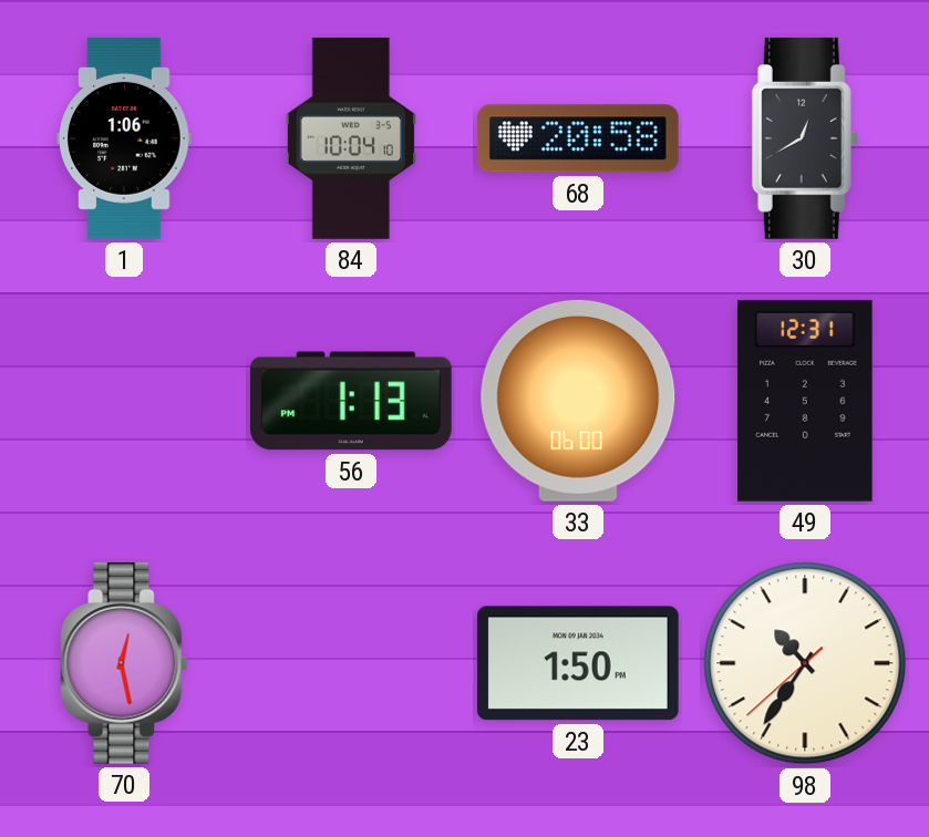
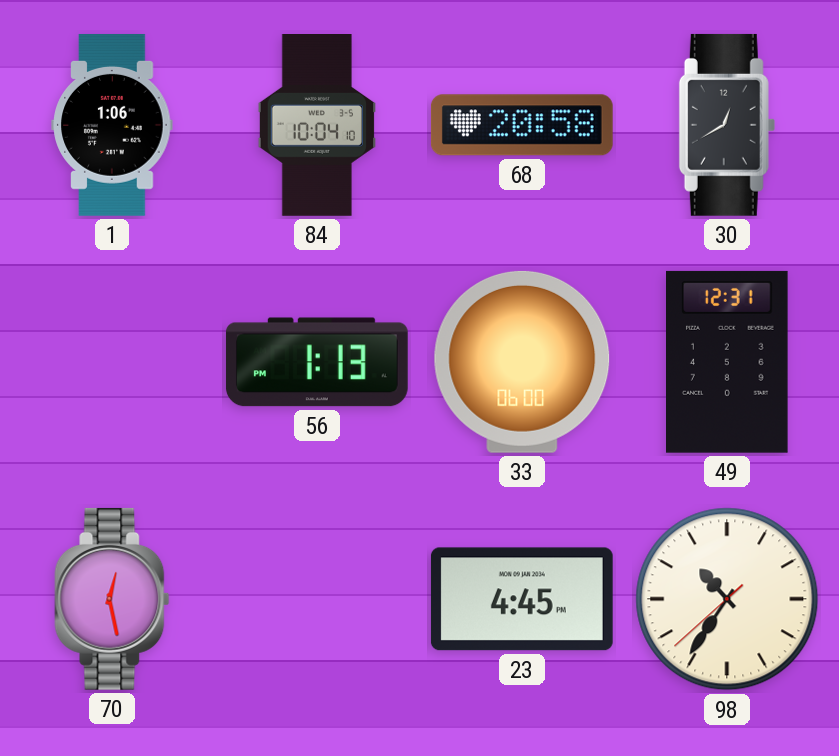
23: 1:50 -> 4:45 (522, 599)
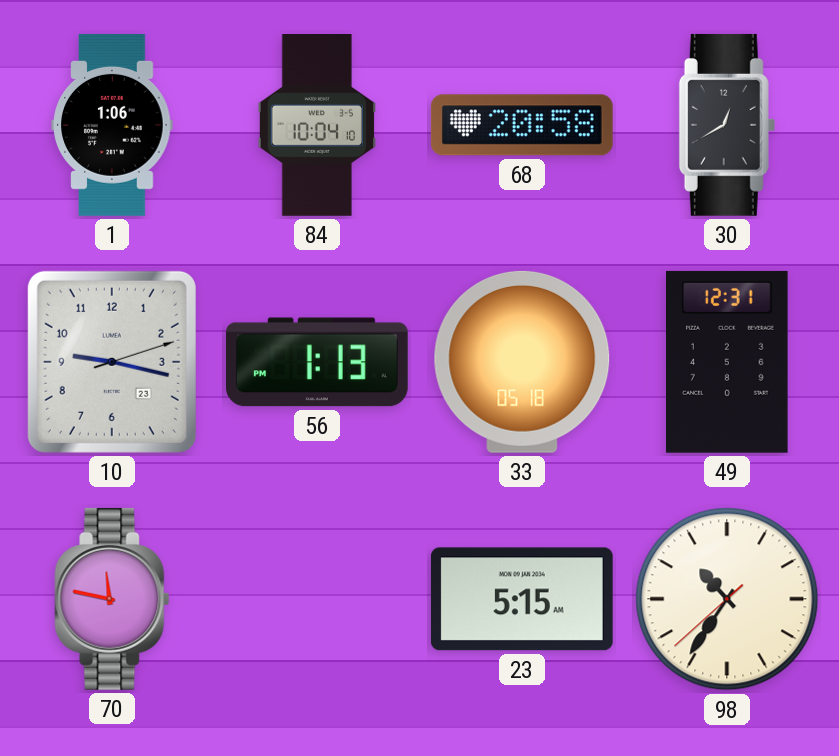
10: none -> 9:17 (112, 362)
33: 06:00 -> 05:18 (522, 362)
70: 12:28 -> 11:47 (112, 599)
23: 4:45 -> 5:15 (522, 599)
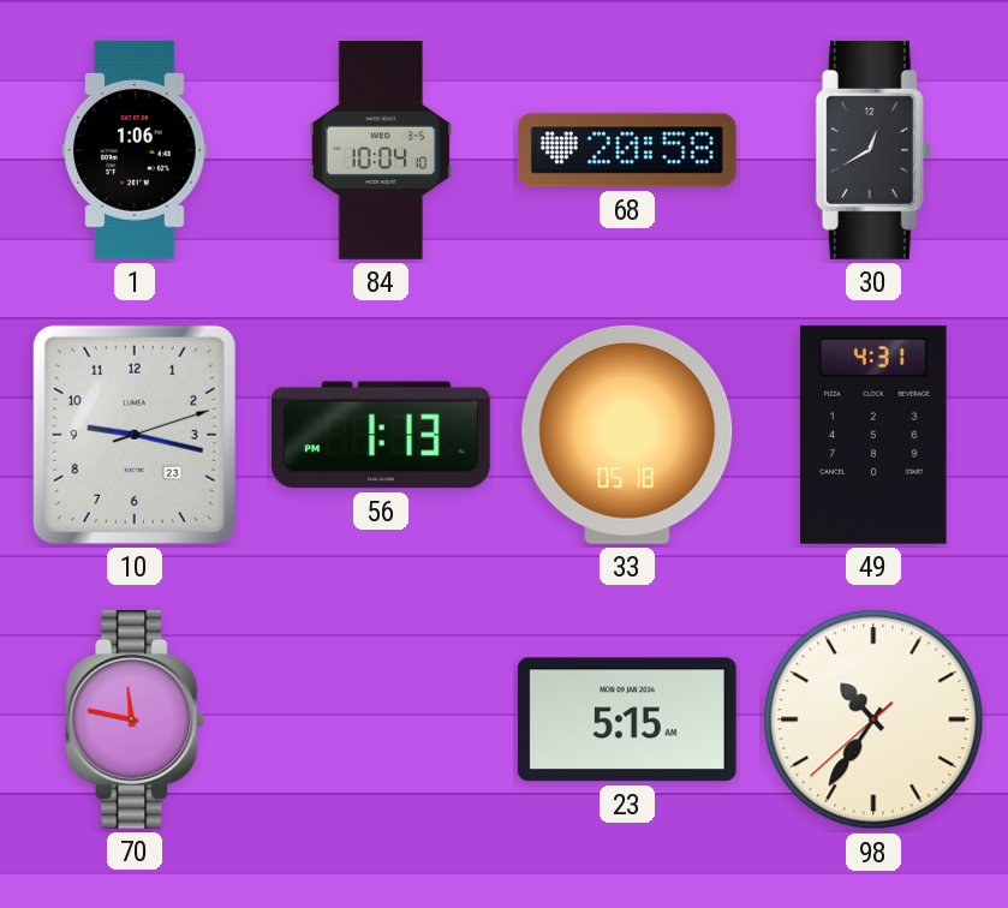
49: 12:31 -> 4:31 (875, 435)
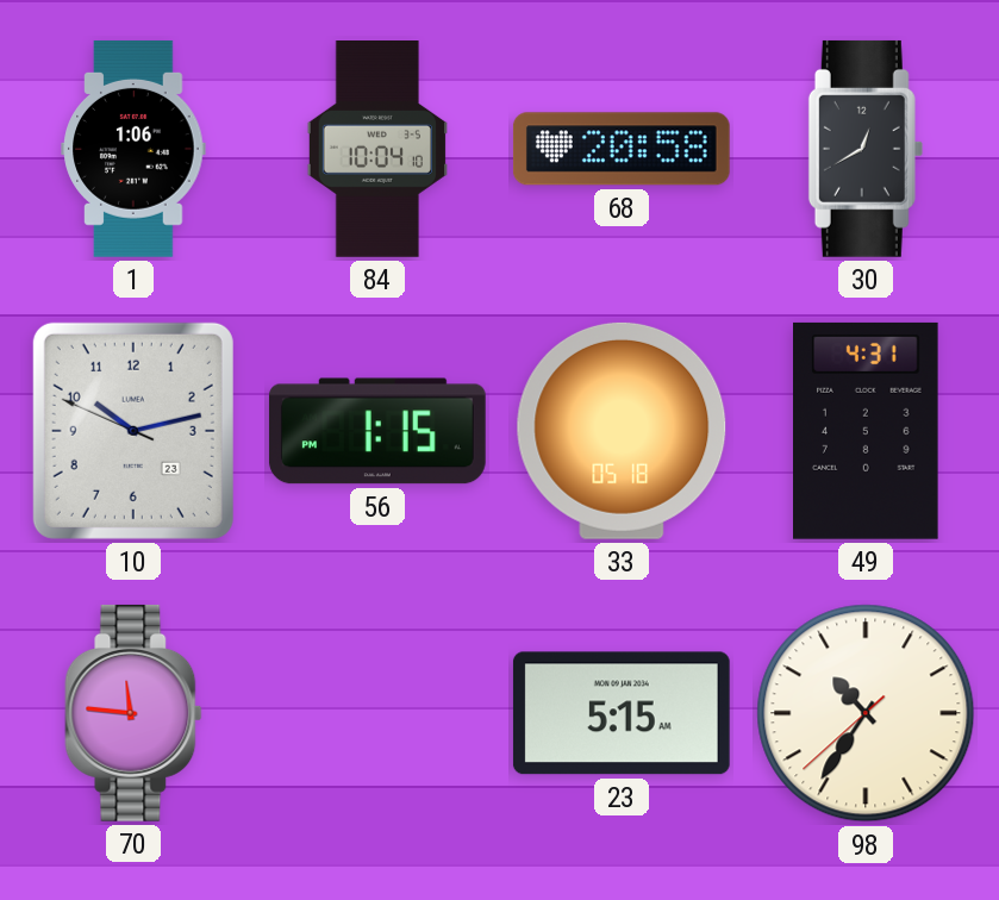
10: 9:17 -> 10:12 (133, 431)
56: 1:13 -> 1:15 (377, 431)
70: 11:47 -> 11:46 (133, 713)
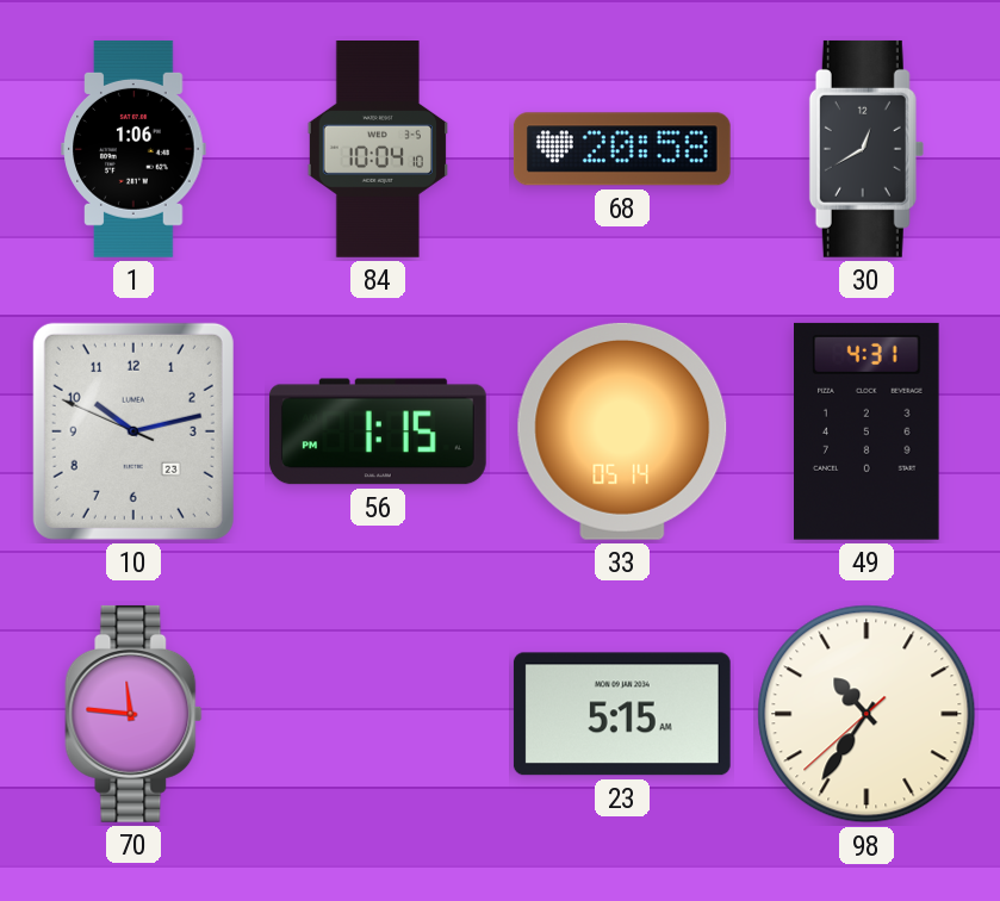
33: 05:18 -> 05:14 (622, 431)
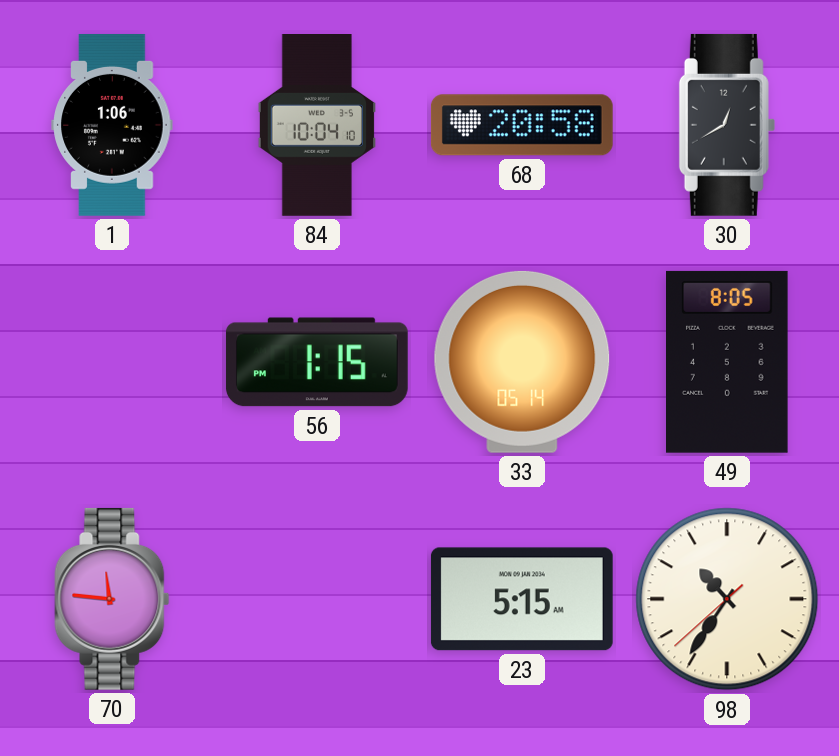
10: 10:12 -> none (133, 431)
49: 4:31 -> 8:05 (728, 362)
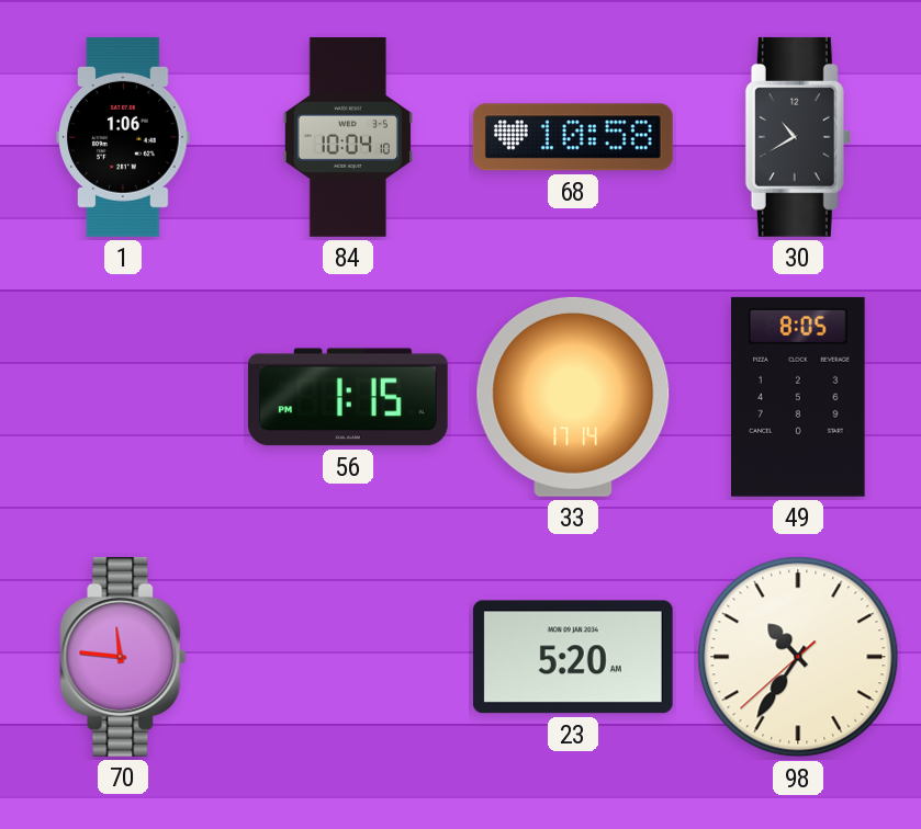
68: 20:58 -> 10:58 (573, 137)
30: 12:40 -> 10:40 (798, 137)
33: 05:14 -> 17:14 (573, 397)
23: 5:15 -> 5:20 (573, 657)
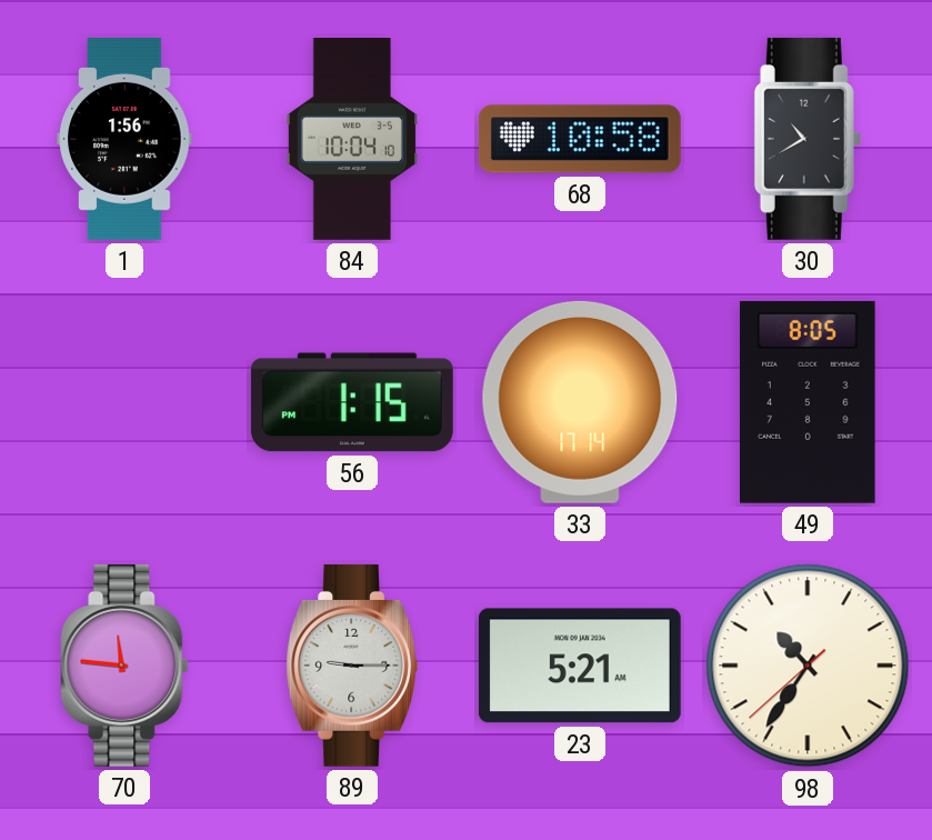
1: 1:06 -> 1:56 (124, 139)
89: none -> 9:15 (352, 666)
23: 5:20 -> 5:21 (580, 666)
